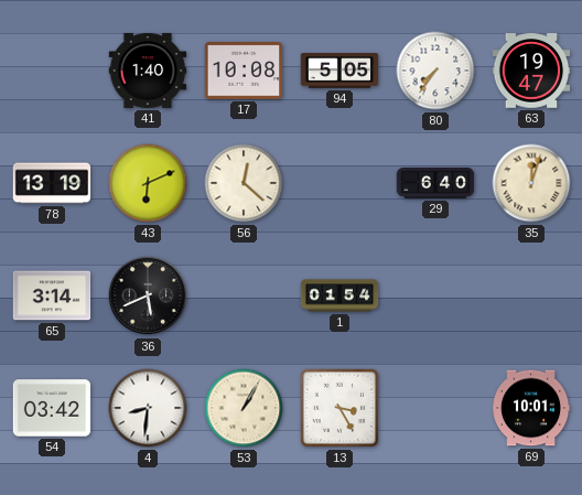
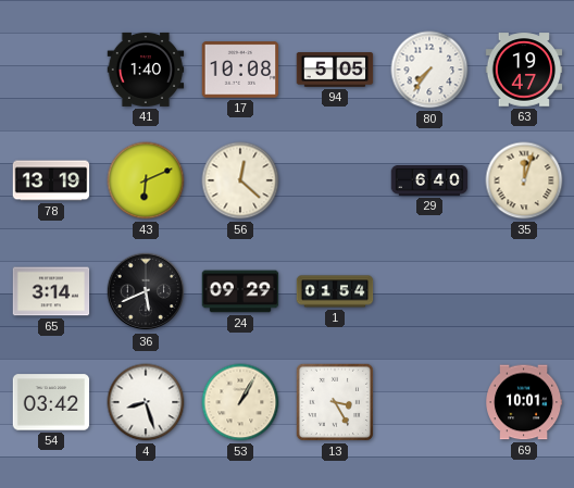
24: none -> 09:29 (240, 291)
4: 8:31 -> 8:27 (146, 402)
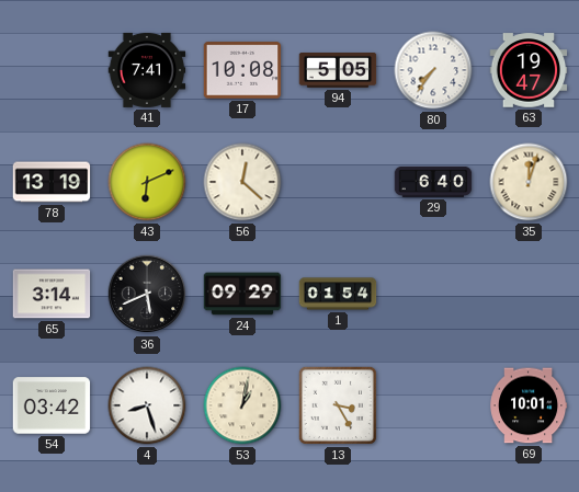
41: 1:40 -> 7:41 (147, 70)
53: 1:05 -> 1:02 (242, 405)
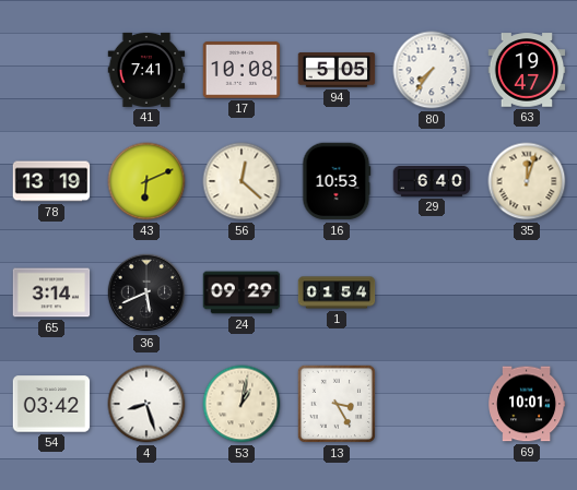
16: none -> 10:53 (337, 181)
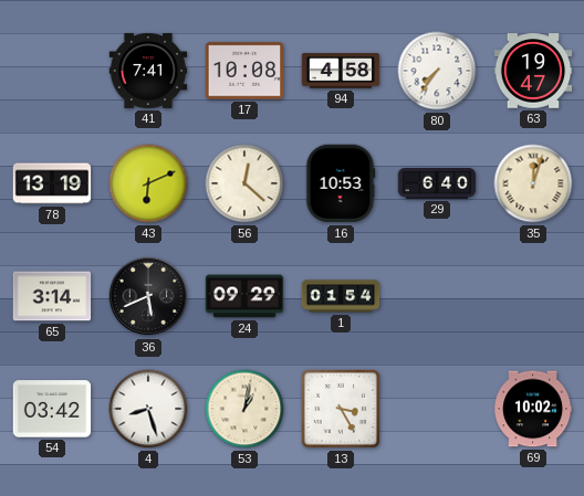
94: 5:05 -> 4:58 (341, 72)
69: 10:01 -> 10:02 (534, 409)
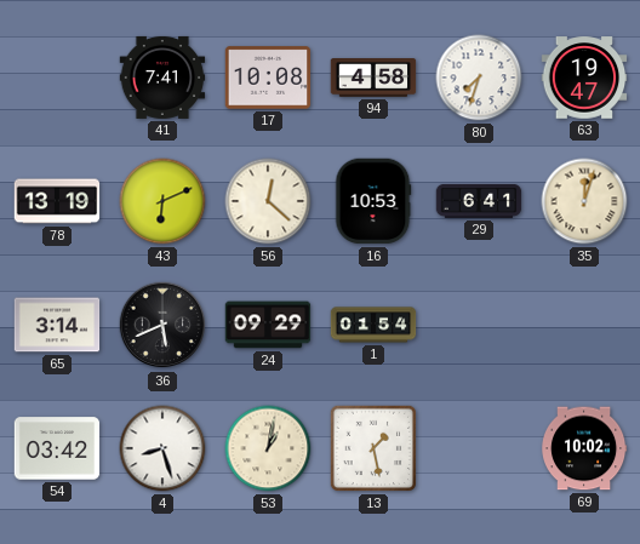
80: 7:36 -> 7:33 (479, 78)
29: 6:40 -> 6:41 (479, 201)
13: 3:25 -> 1:28 (373, 448)
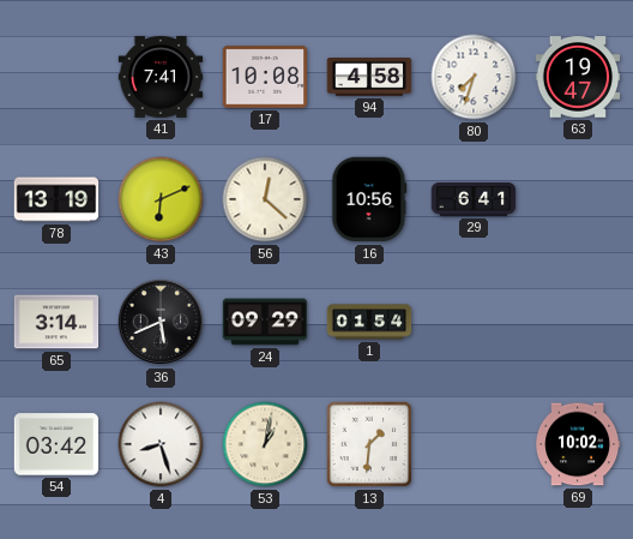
16: 10:53 -> 10:56 (369, 199)
35: 12:03 -> none (584, 201)
13: 1:28 -> 1:31 (369, 444)
